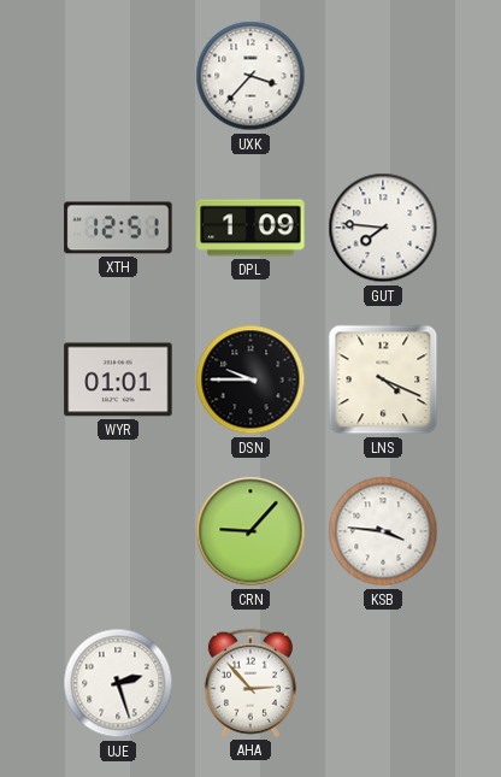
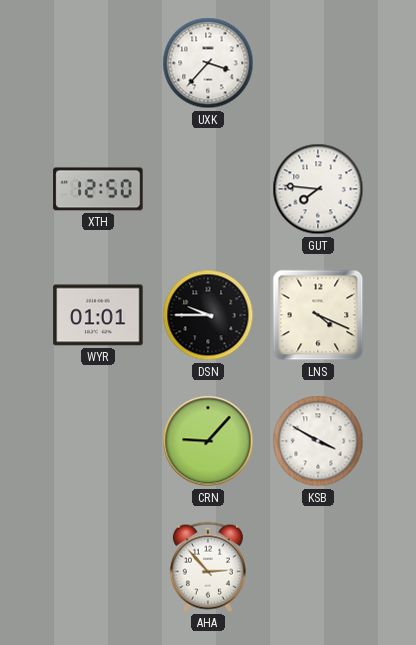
XTH: 12:51 -> 12:50 (98, 189)
DPL: 1:09 -> none (250, 228)
KSB: 3:46 -> 3:50 (318, 441)
UJE: 2:27 -> none (118, 683)
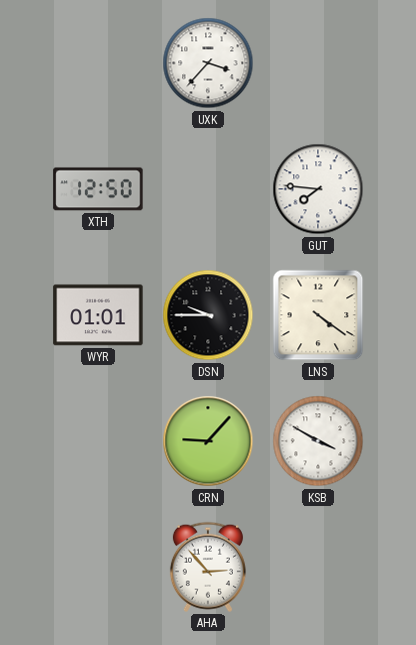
LNS: 4:19 -> 4:21 (318, 315)
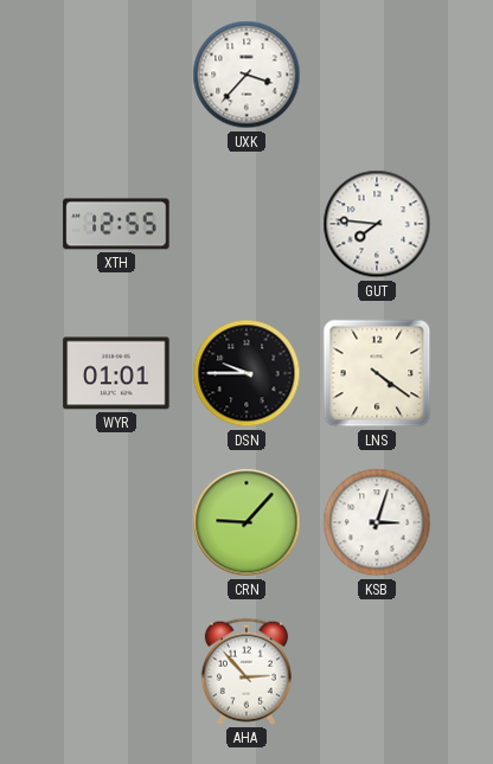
XTH: 12:50 -> 12:55 (116, 224)
KSB: 3:50 -> 3:03 (377, 522)
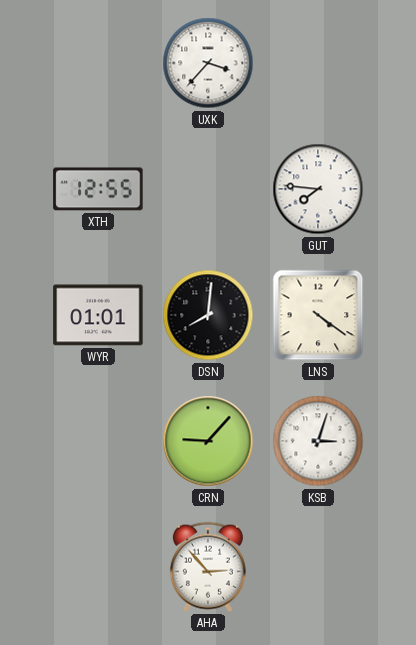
DSN: 9:45 -> 8:01 (208, 315)
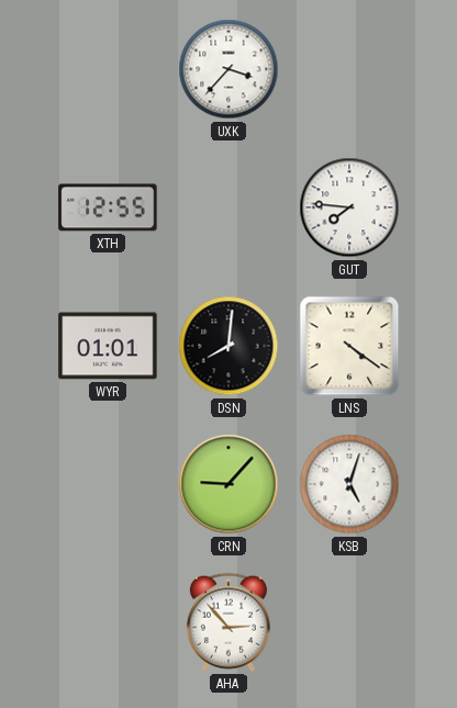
KSB: 3:03 -> 5:03 (349, 484)
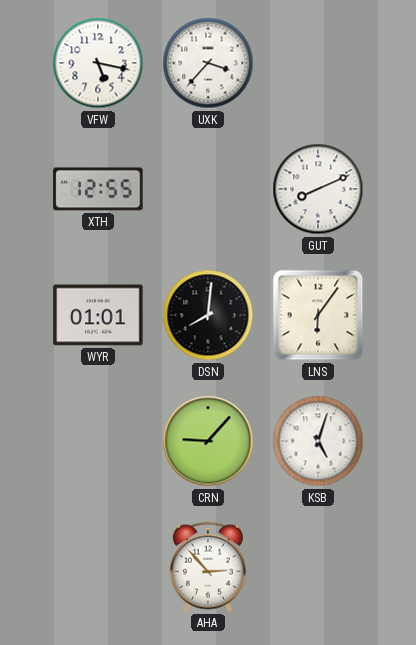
VFW: none -> 5:17 (98, 63)
GUT: 7:46 -> 8:11 (318, 189)
LNS: 4:21 -> 6:06 (318, 315)
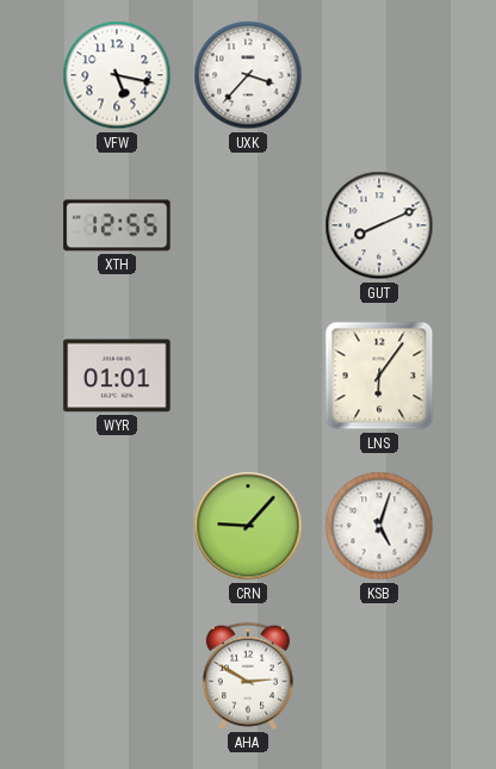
DSN: 8:01 -> none (208, 315)
AHA: 2:53 -> 2:50 (248, 676)
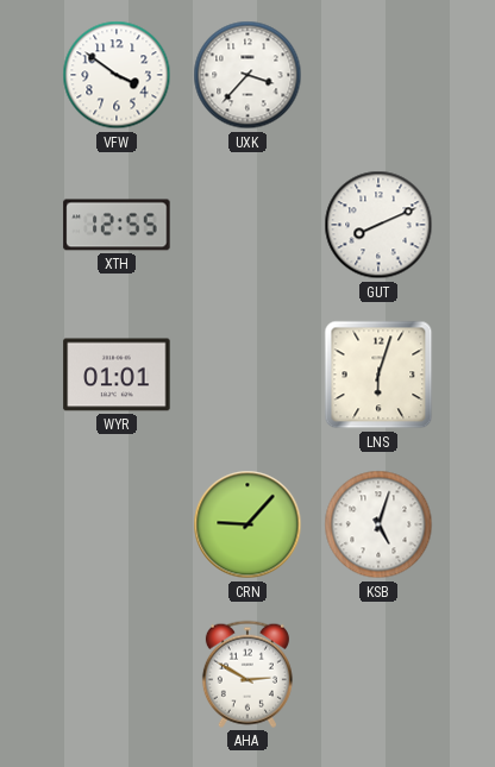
VFW: 5:17 -> 3:51 (117, 75)
LNS: 6:06 -> 6:03 (378, 375)
